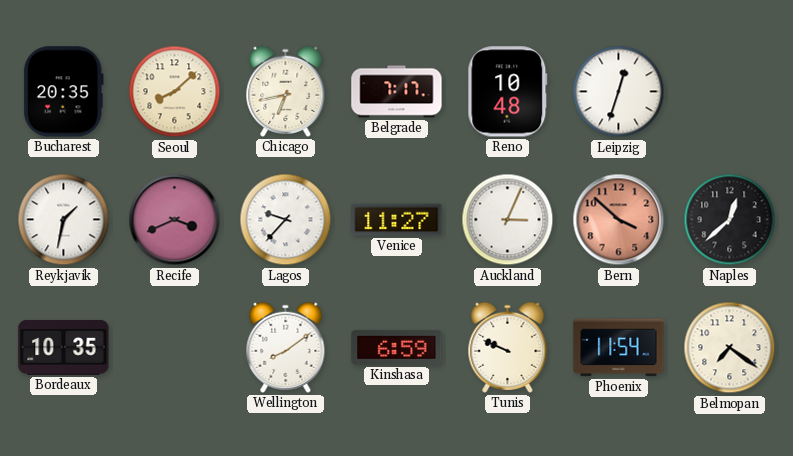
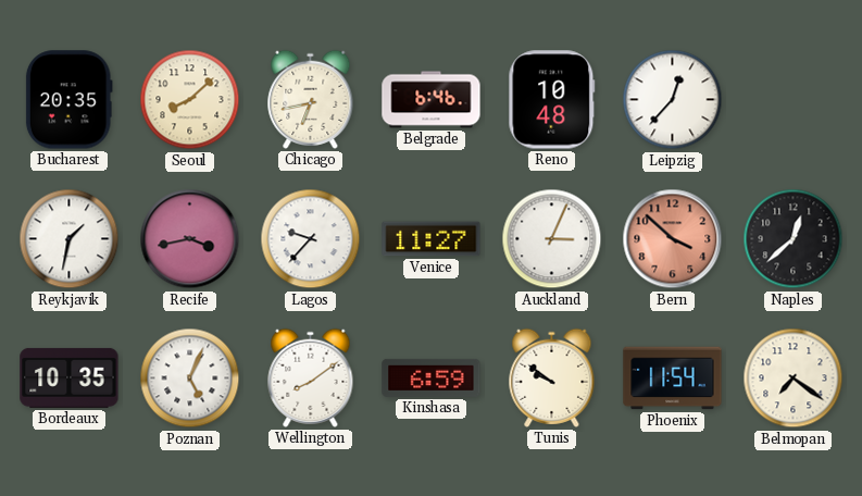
Belgrade: 7:17 -> 6:46 (432, 100)
Leipzig: 12:33 -> 12:37 (673, 100)
Recife: 3:41 -> 3:43 (190, 239)
Poznan: none -> 5:04 (190, 379)
Tunis: 9:49 -> 9:51 (552, 377)
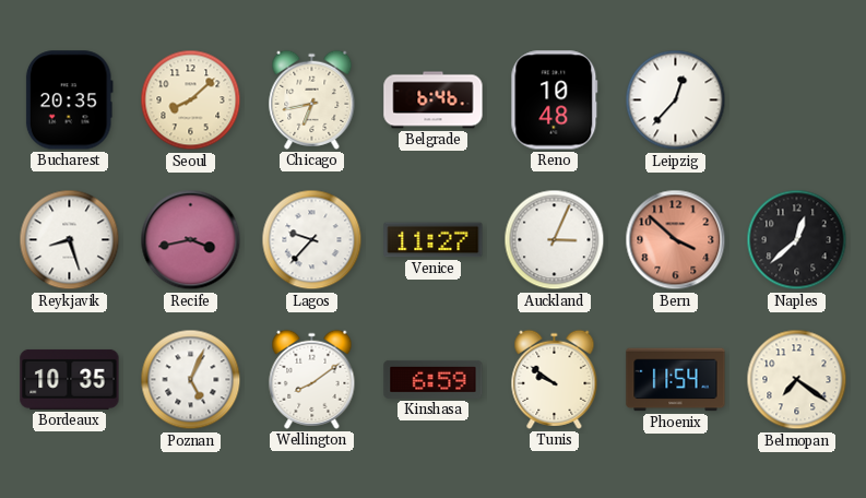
Reykjavik: 1:32 -> 8:27 (70, 240)
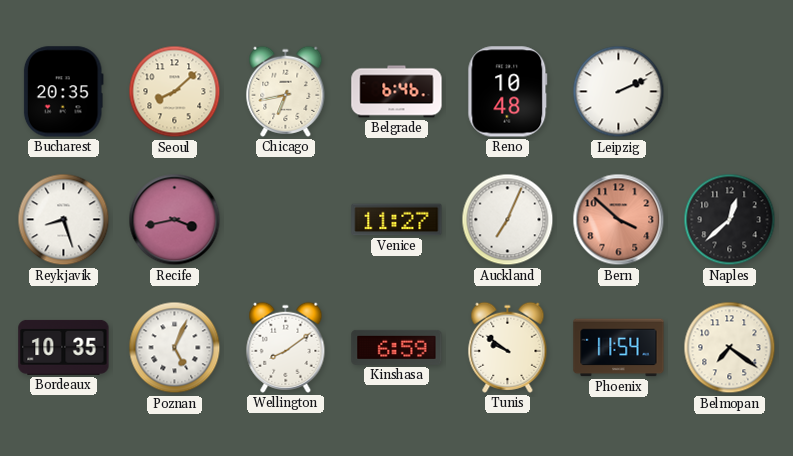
Leipzig: 12:37 -> 2:11 (619, 92)
Lagos: 9:37 -> none (312, 240)
Auckland: 3:04 -> 7:04 (508, 220)
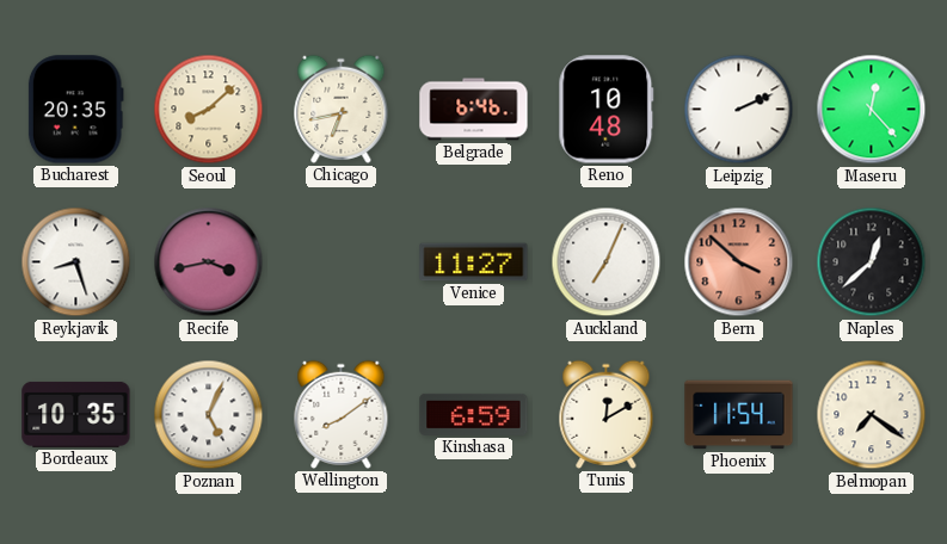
Maseru: none -> 12:23 (872, 110)
Tunis: 9:51 -> 12:10 (607, 414)
